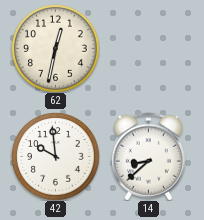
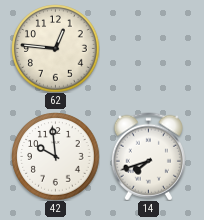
62: 12:32 -> 12:46 (55, 48)
14: 8:38 -> 7:42 (148, 156)
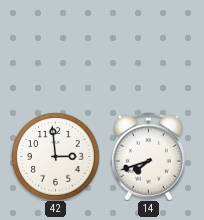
62: 12:46 -> none (55, 48)
42: 9:59 -> 2:59 (55, 156)
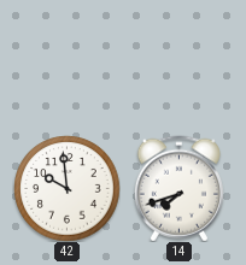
42: 2:59 -> 9:59 (66, 188)
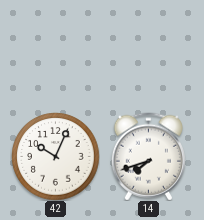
42: 9:59 -> 10:04 (55, 156)
